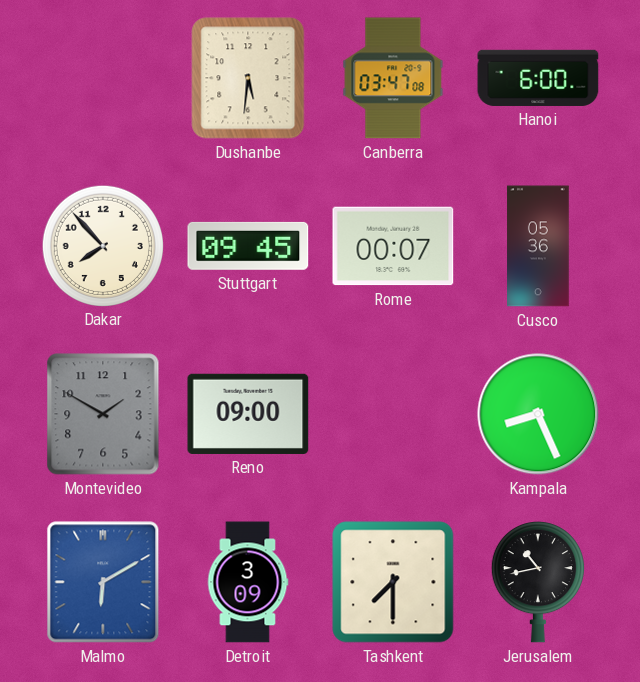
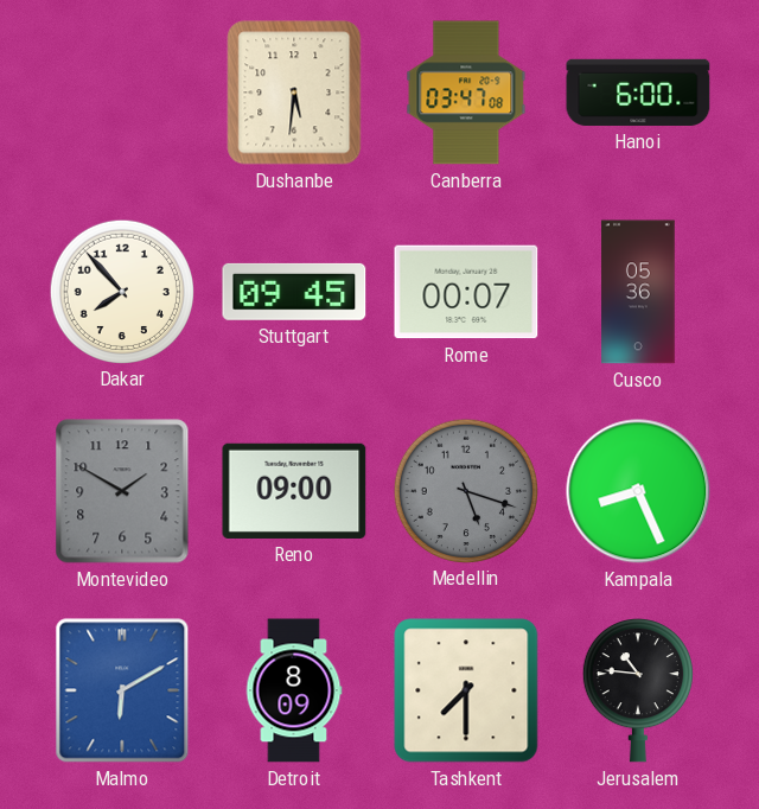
Medellin: none -> 5:18 (465, 490)
Detroit: 3:09 -> 8:09 (294, 690)
Jerusalem: 10:43 -> 10:46 (638, 692)
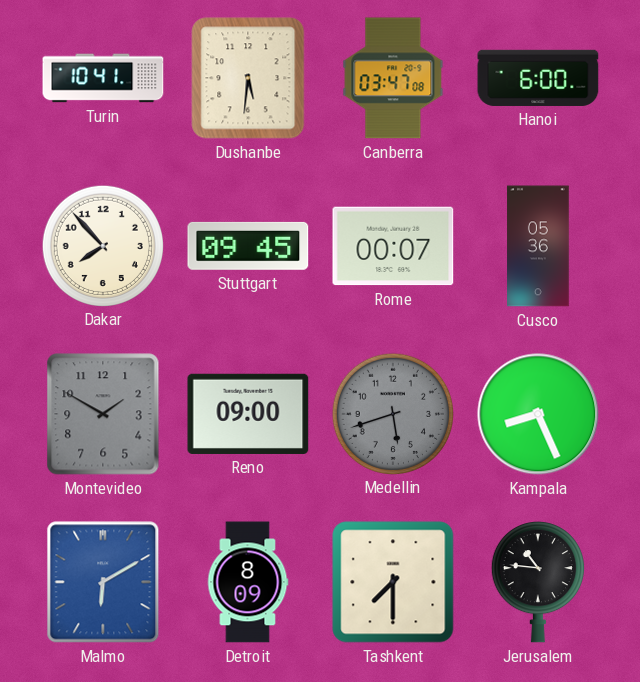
Turin: none -> 10:41 (103, 78)
Medellin: 5:18 -> 5:42 (392, 413)
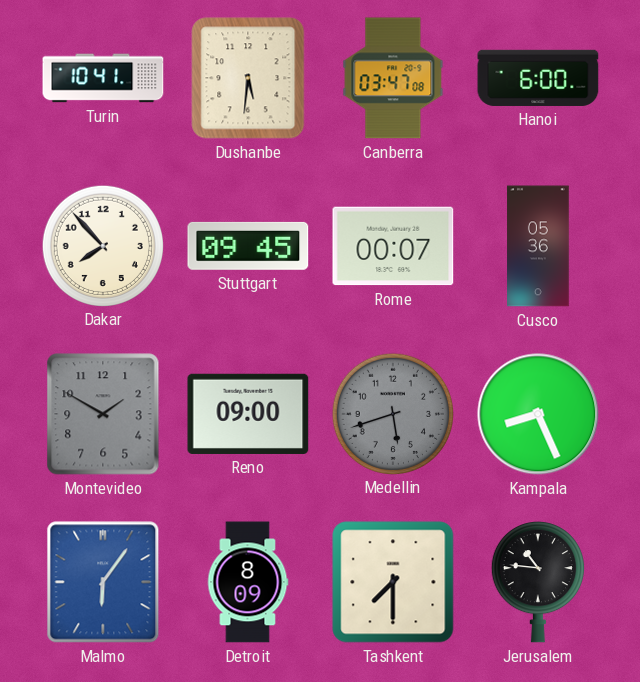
Malmo: 6:10 -> 6:06 (103, 582)
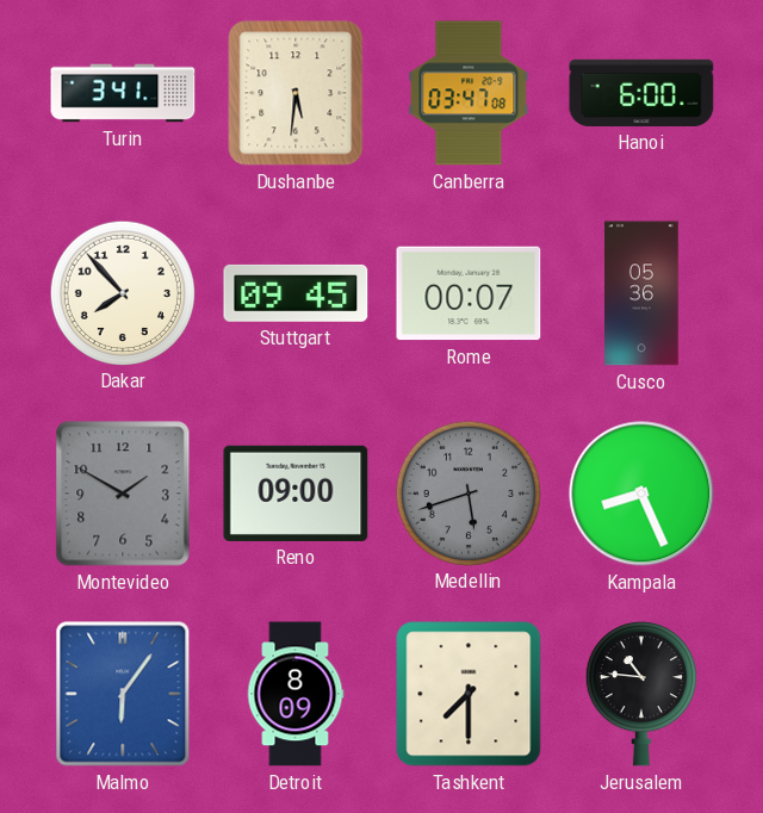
Turin: 10:41 -> 3:41 (123, 93)
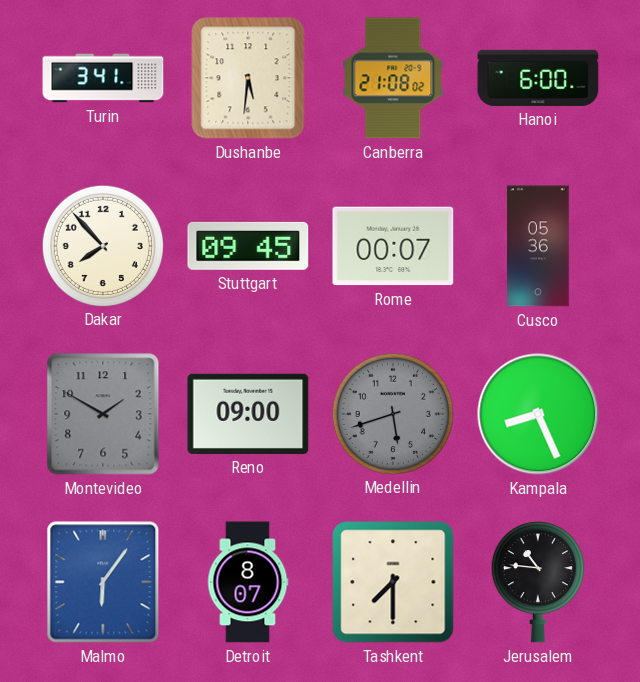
Canberra: 03:47 -> 21:08 (393, 78)
Detroit: 8:09 -> 8:07 (248, 582)
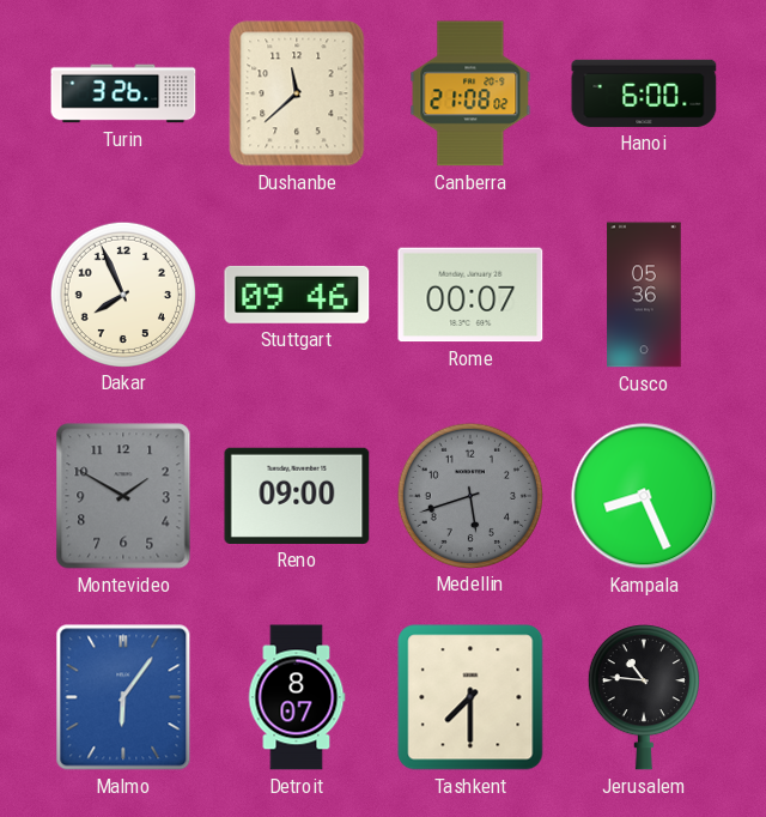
Turin: 3:41 -> 3:26 (123, 93)
Dushanbe: 5:31 -> 11:38 (297, 93)
Dakar: 7:53 -> 7:56 (122, 293)
Stuttgart: 09:45 -> 09:46 (297, 295)
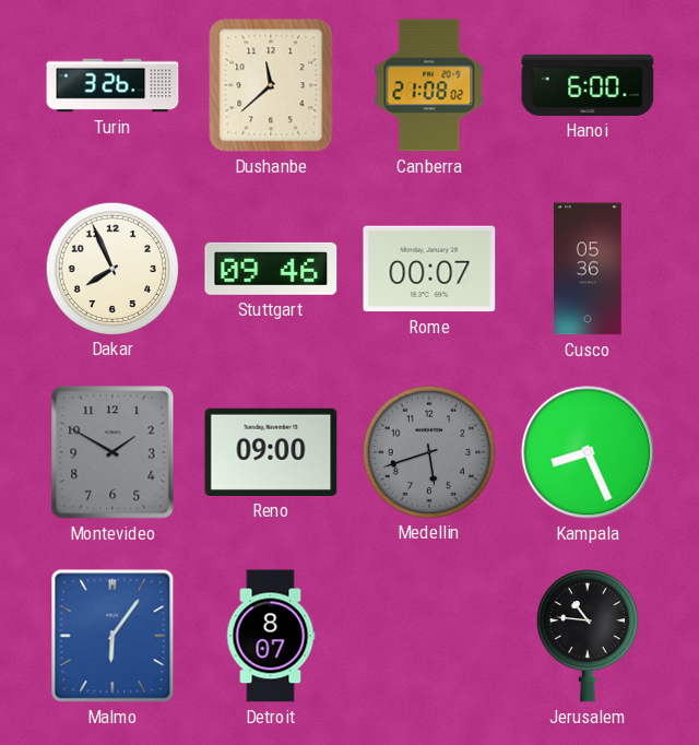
Tashkent: 7:30 -> none (470, 697)
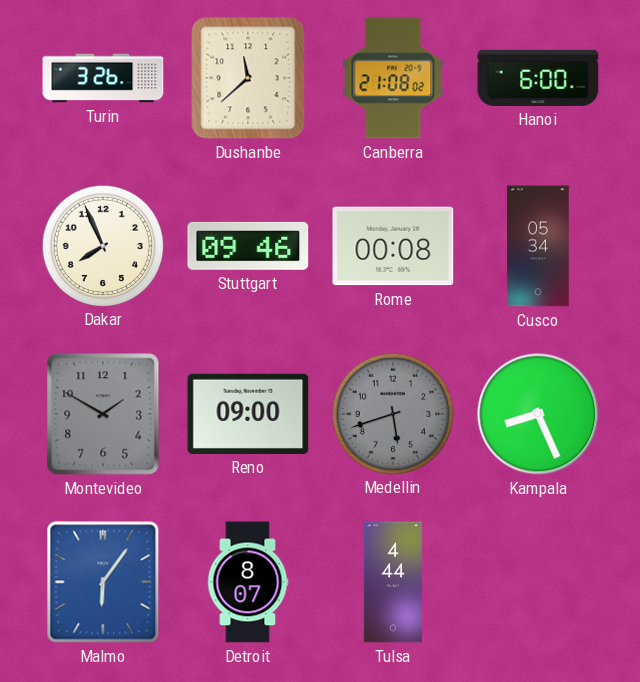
Rome: 00:07 -> 00:08 (393, 246)
Cusco: 05:36 -> 05:34 (538, 246)
Tulsa: none -> 4:44 (393, 582)
Jerusalem: 10:46 -> none (588, 637)
